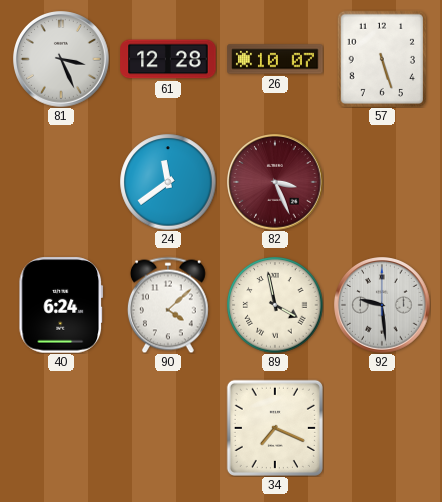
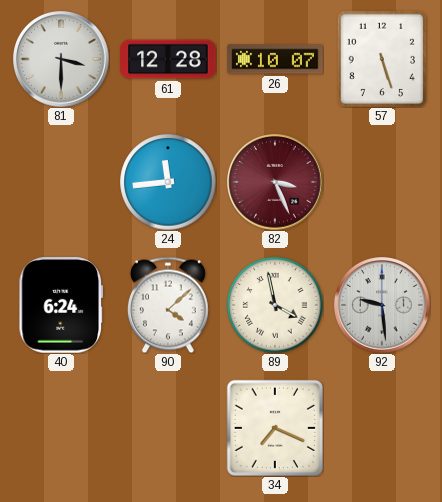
81: 3:26 -> 3:30 (61, 59)
24: 11:39 -> 11:44 (168, 182)
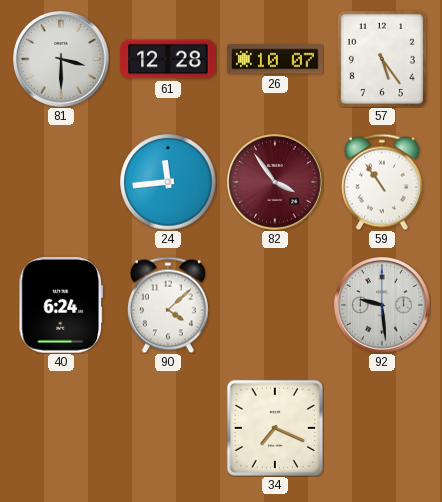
57: 5:27 -> 5:24 (382, 58)
82: 3:26 -> 3:54 (275, 182)
59: none -> 10:54 (382, 182)
89: 3:58 -> none (275, 305)
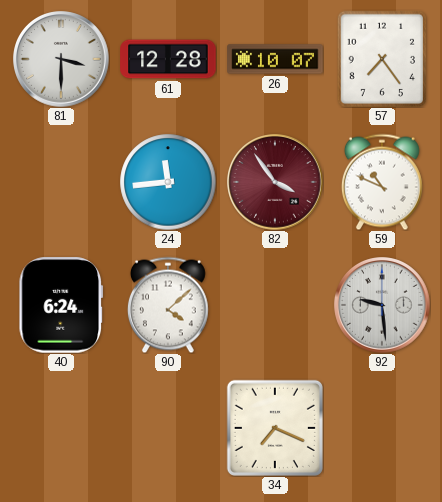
57: 5:24 -> 7:24 (382, 58)
59: 10:54 -> 10:49 (382, 182)
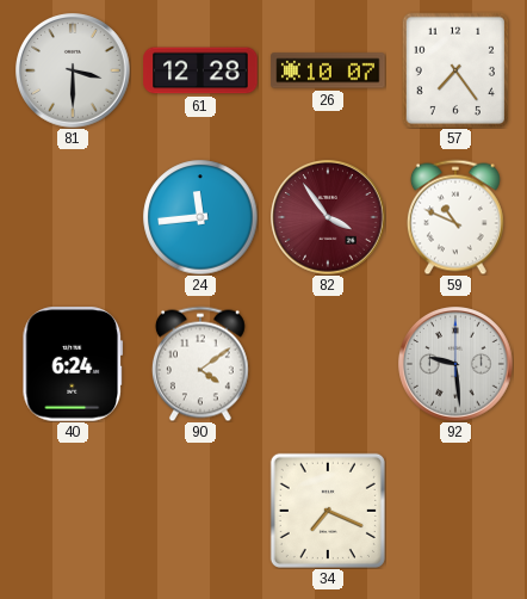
90: 4:08 -> 4:09 (200, 364)
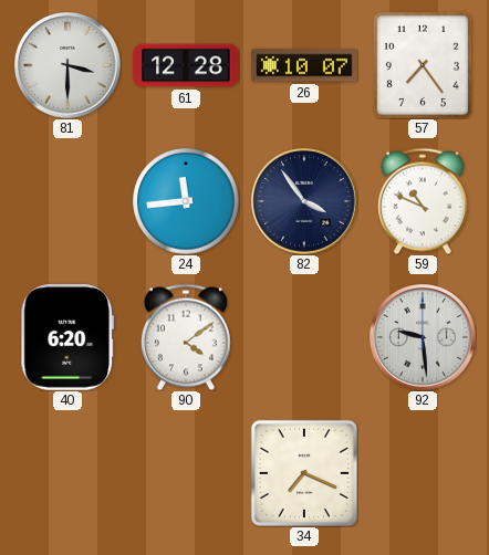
82 dial: burgundy -> navy (304, 201)
40: 6:24 -> 6:20 (67, 337)
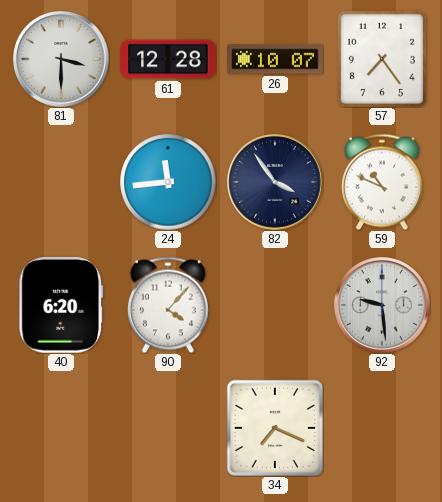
90: 4:09 -> 4:07 (168, 305)
